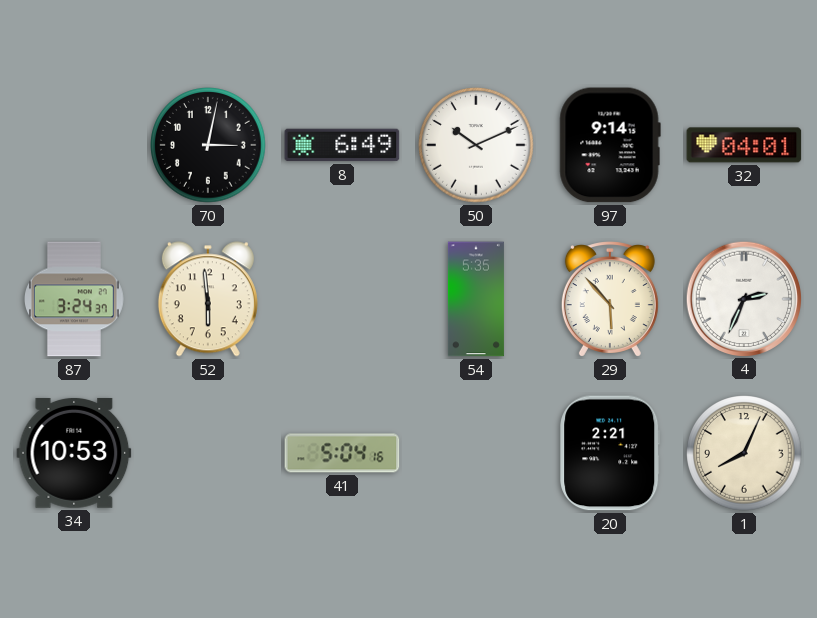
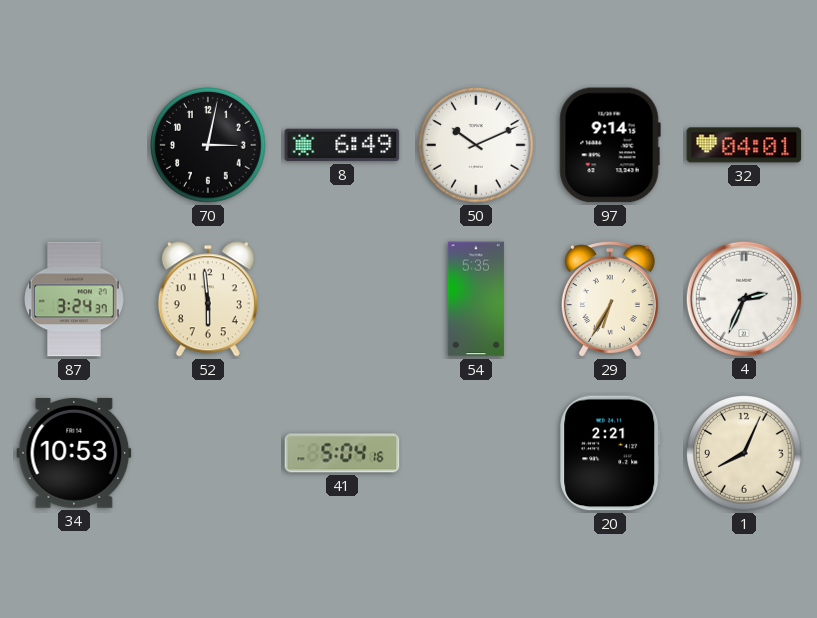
29: 5:53 -> 6:35 (610, 299)
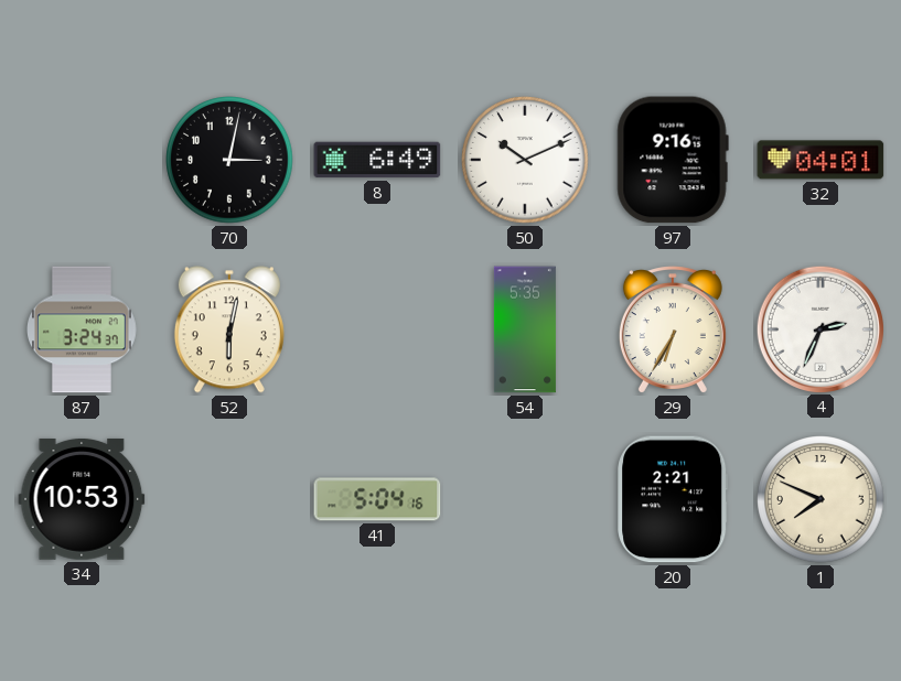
97: 9:14 -> 9:16 (673, 160)
52: 5:59 -> 6:02 (229, 329)
1: 8:04 -> 7:49 (820, 499)
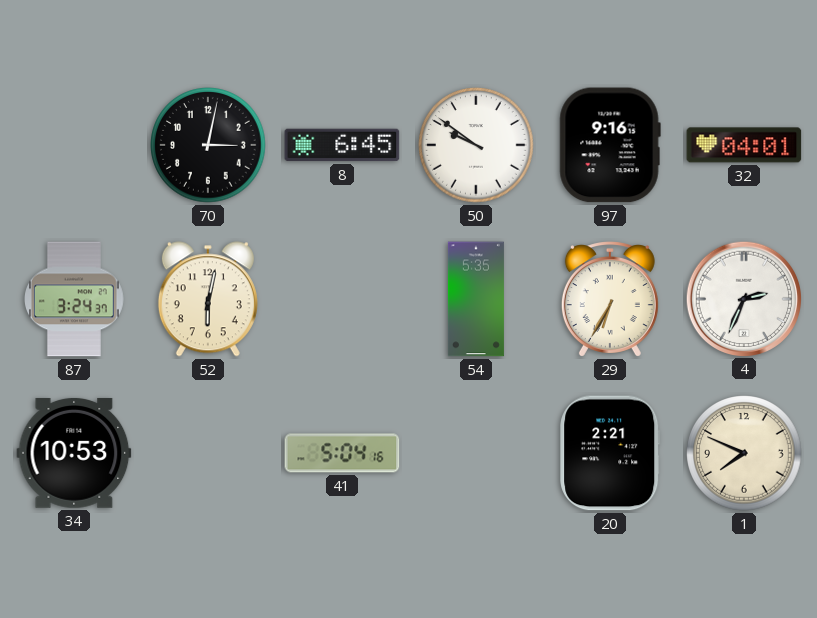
8: 6:49 -> 6:45 (342, 145)
50: 10:11 -> 9:51 (476, 145)
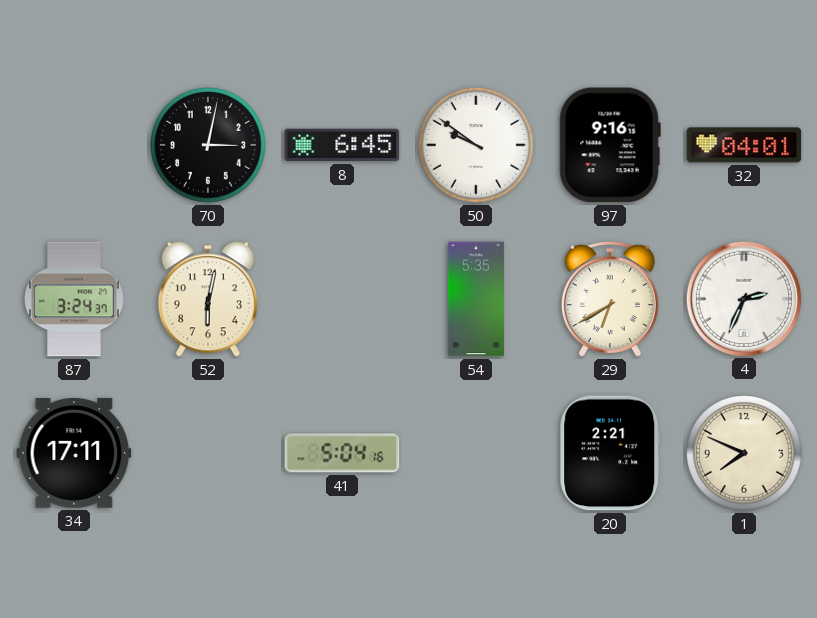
29: 6:35 -> 6:40 (610, 299)
34: 10:53 -> 17:11 (74, 453)
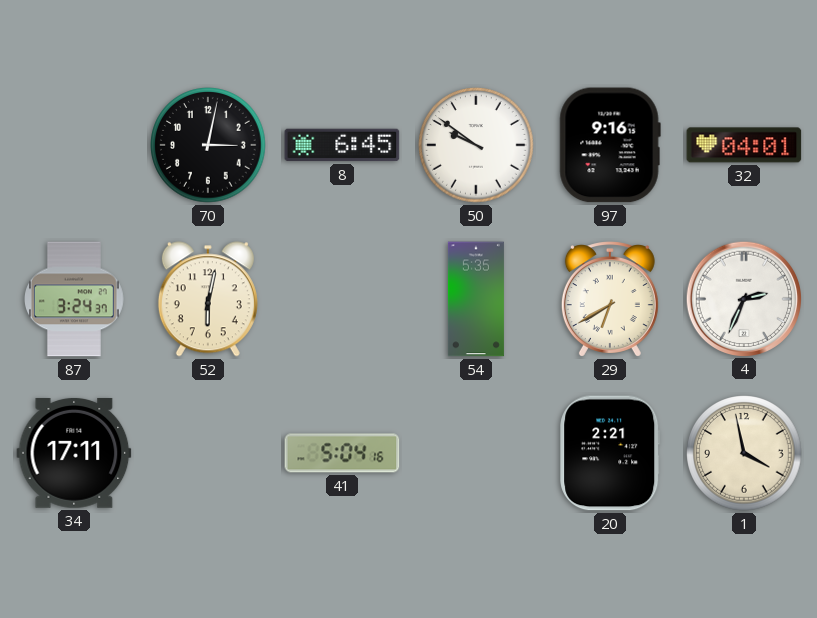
1: 7:49 -> 3:58 (744, 453)
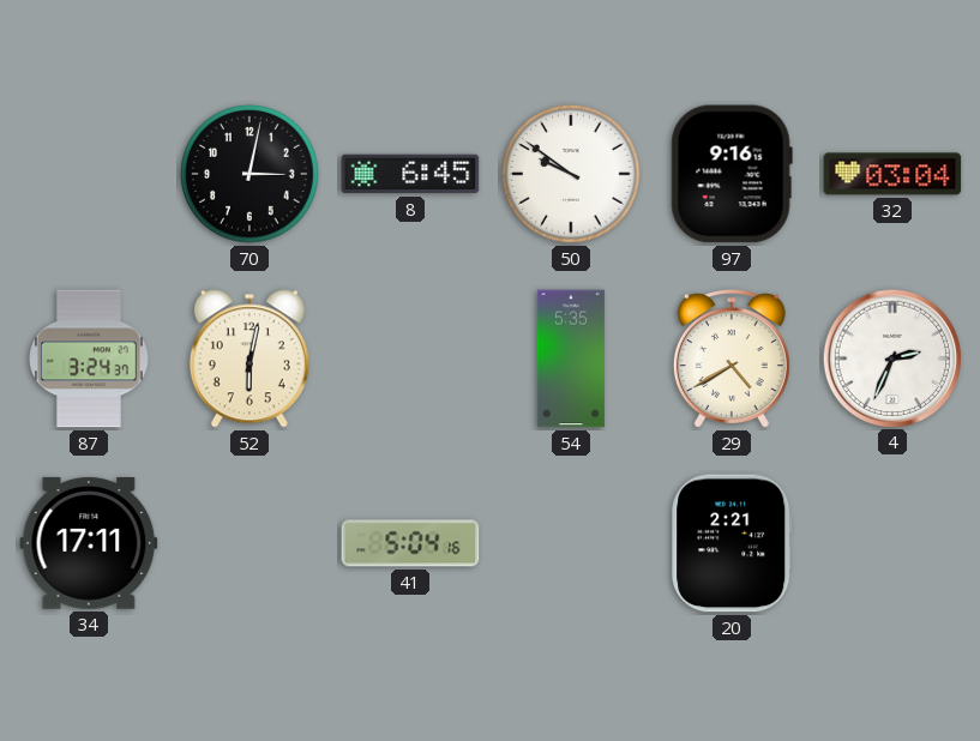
32: 04:01 -> 03:04 (892, 174)
29: 6:40 -> 4:40 (732, 359)
1: 3:58 -> none (744, 453)
